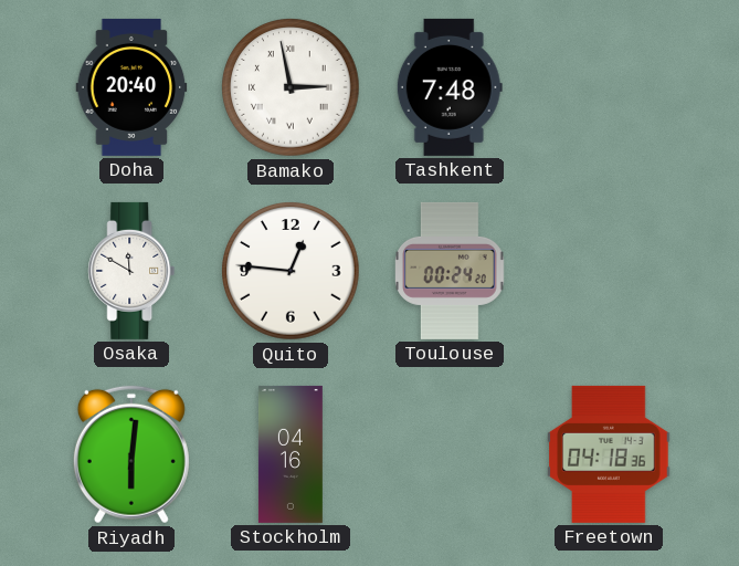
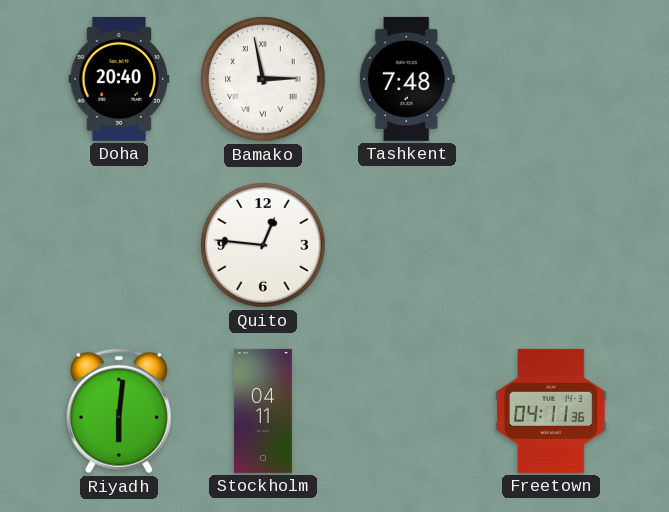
Osaka: 11:50 -> none (131, 271)
Toulouse: 00:24 -> none (451, 271)
Stockholm: 04:16 -> 04:11 (263, 411)
Freetown: 04:18 -> 04:11 (551, 411)
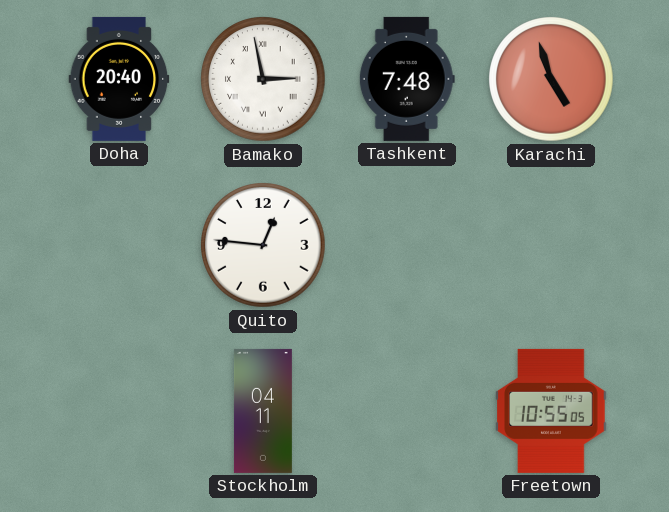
Karachi: none -> 4:57 (551, 79)
Riyadh: 6:01 -> none (119, 411)
Freetown: 04:11 -> 10:55 (551, 411)
